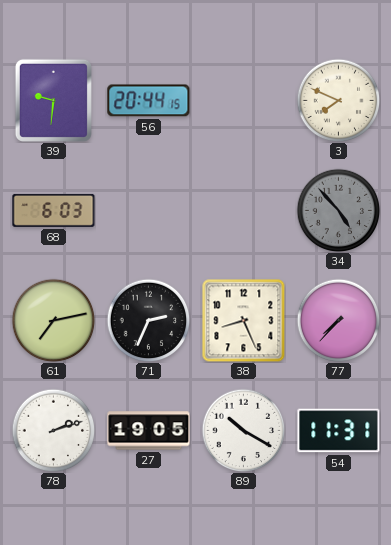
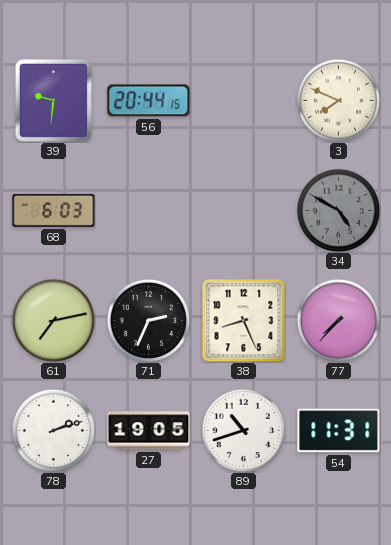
34: 4:53 -> 4:50 (338, 210)
89: 10:20 -> 10:42 (243, 430)
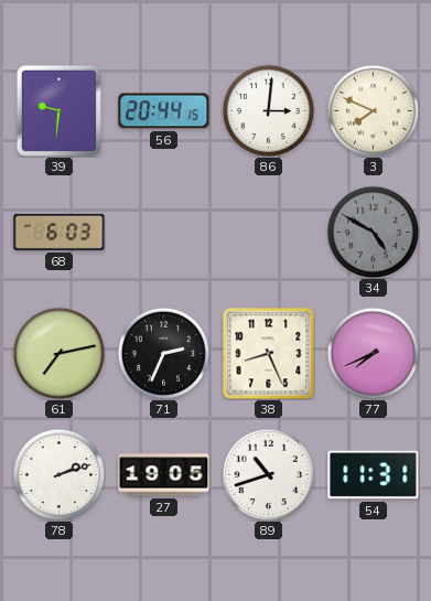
86: none -> 3:01 (268, 110)
77: 7:37 -> 7:41 (373, 353)
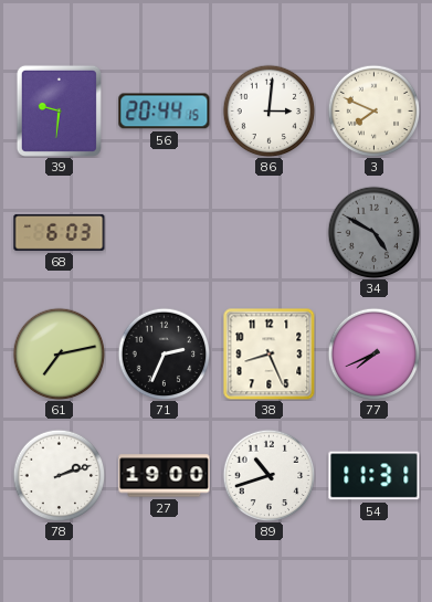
27: 19:05 -> 19:00 (165, 476)
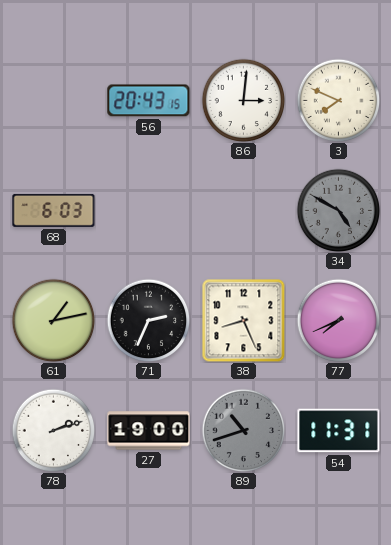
39: 9:31 -> none (59, 110)
56: 20:44 -> 20:43 (149, 101)
61: 7:13 -> 1:13 (53, 320)
89 dial: white -> grey (243, 430)
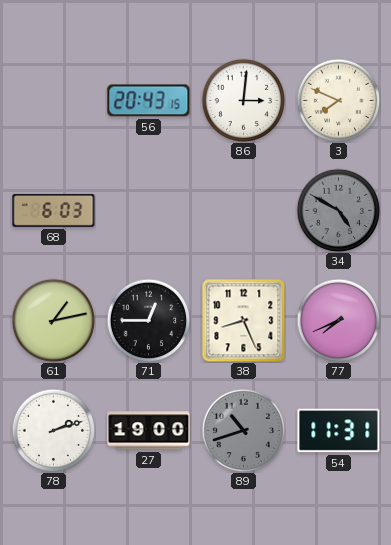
71: 2:34 -> 12:45 (148, 320)
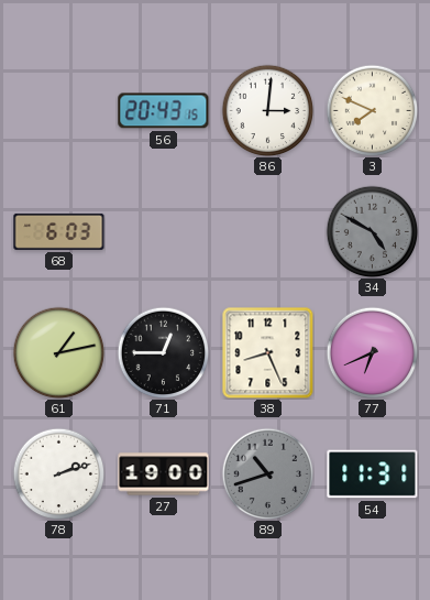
77: 7:41 -> 6:41 (372, 352)
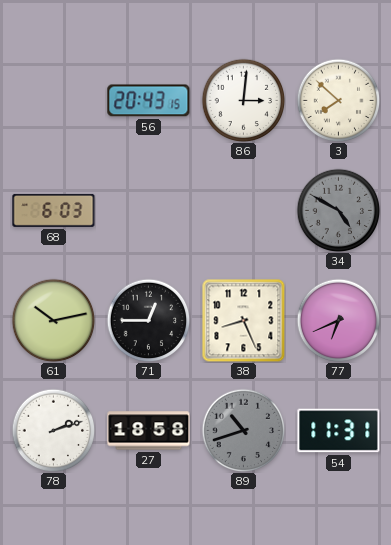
3: 7:49 -> 7:52 (338, 100)
61: 1:13 -> 10:13 (53, 320)
27: 19:00 -> 18:58 (149, 431)
